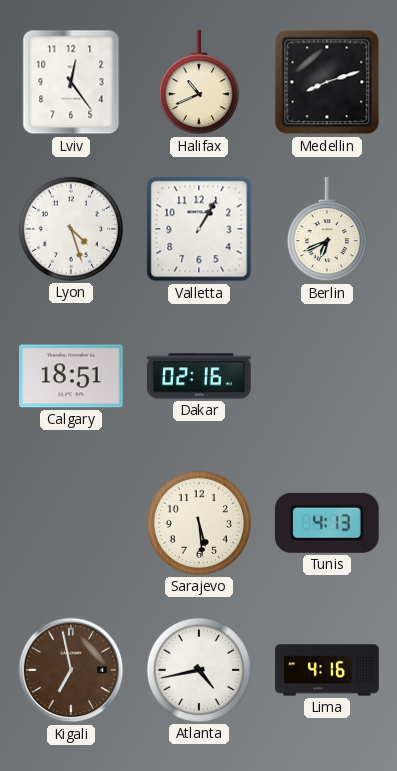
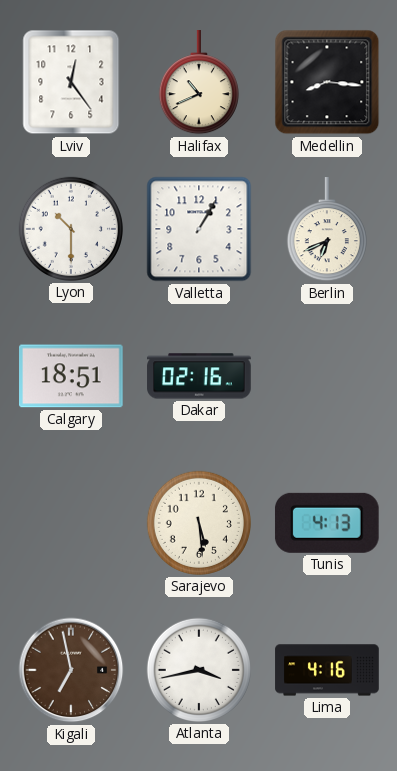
Medellin: 8:12 -> 8:16 (327, 82)
Lyon: 4:27 -> 10:30 (71, 229)
Atlanta: 4:43 -> 3:43 (199, 670)
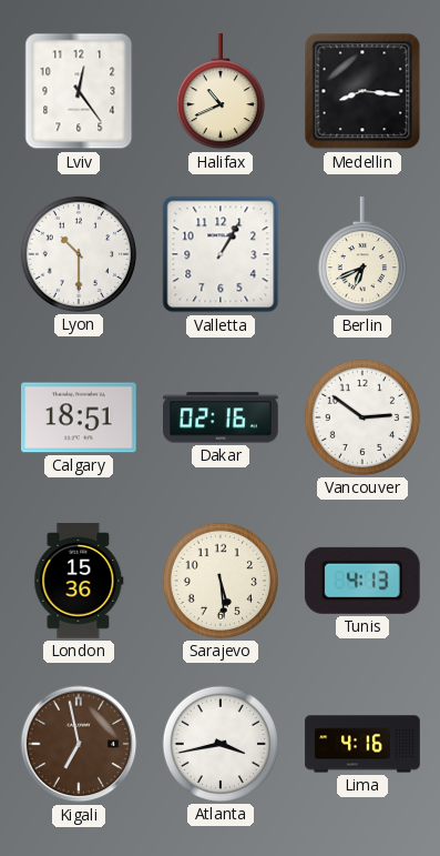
Vancouver: none -> 2:51 (362, 417)
London: none -> 15:36 (79, 581)
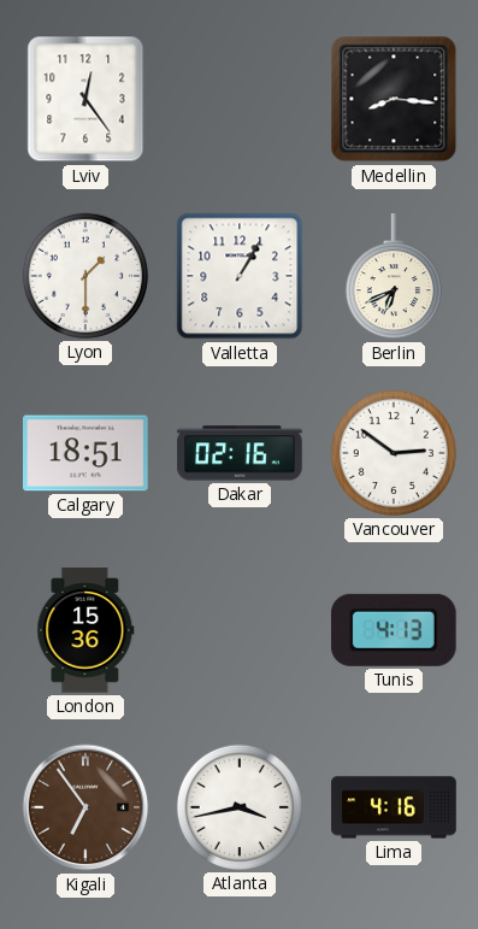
Halifax: 10:41 -> none (221, 92)
Lyon: 10:30 -> 1:30 (85, 276)
Sarajevo: 5:29 -> none (221, 581)
Kigali: 6:58 -> 6:54 (85, 807)
